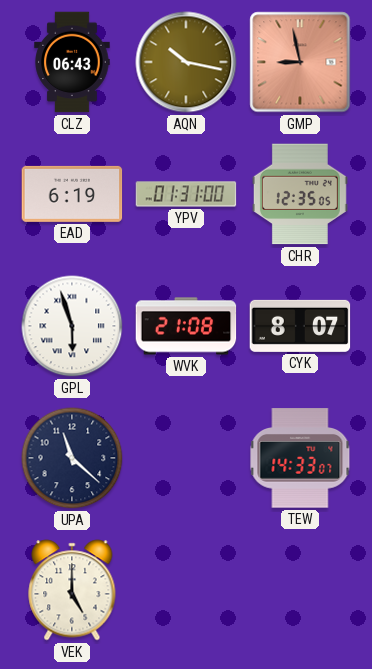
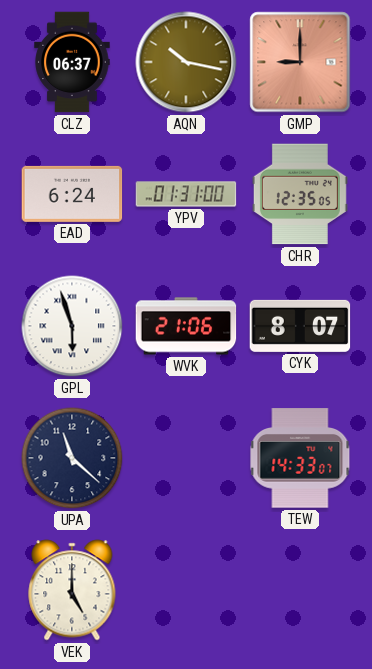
CLZ: 06:43 -> 06:37 (72, 62)
GMP: 8:58 -> 9:00 (300, 62)
EAD: 6:19 -> 6:24 (72, 194)
WVK: 21:08 -> 21:06 (186, 326)
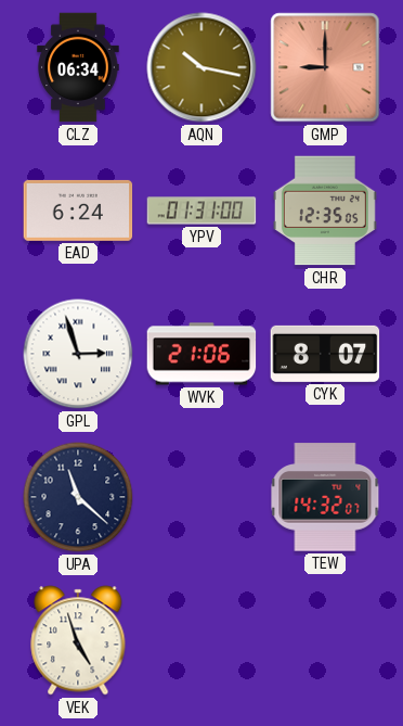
CLZ: 06:37 -> 06:34 (78, 67)
GPL: 5:57 -> 2:57 (78, 354)
TEW: 14:33 -> 14:32 (325, 497)
VEK: 5:00 -> 4:57 (78, 640)
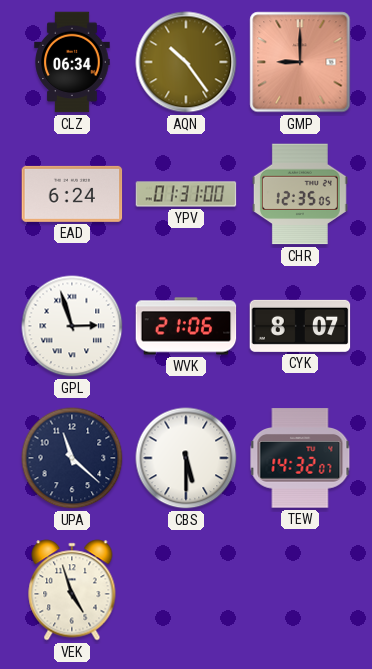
AQN: 10:17 -> 10:24 (186, 62)
CBS: none -> 5:30 (186, 458)
